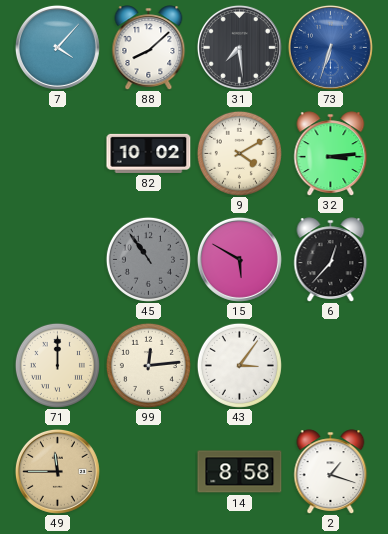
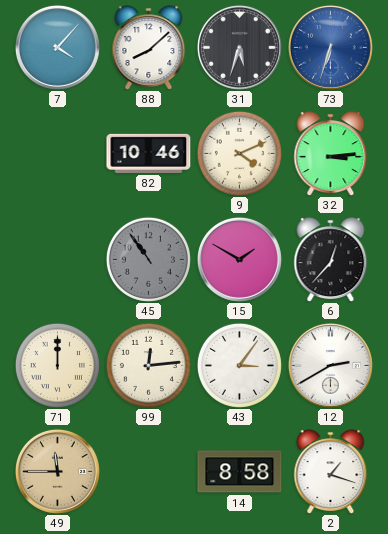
31: 7:29 -> 5:33 (239, 47)
82: 10:02 -> 10:46 (149, 153)
9: 4:10 -> 4:11 (239, 153)
15: 5:50 -> 1:50 (239, 259)
12: none -> 2:40 (330, 365)
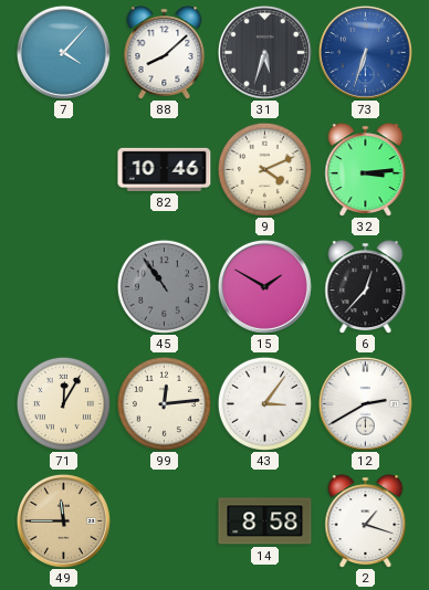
71: 12:00 -> 12:05 (63, 403)
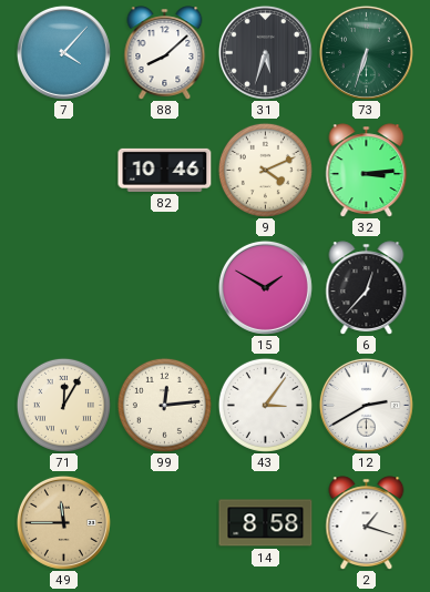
73 dial: blue -> green (366, 52)
45: 10:54 -> none (164, 286)
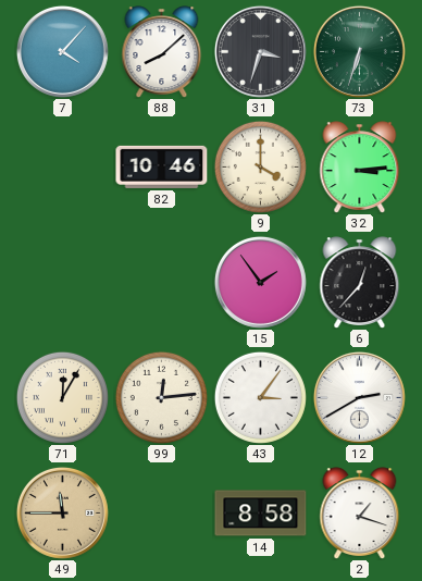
31: 5:33 -> 3:33 (260, 51)
9: 4:11 -> 4:00 (260, 166)
15: 1:50 -> 1:54 (260, 282)
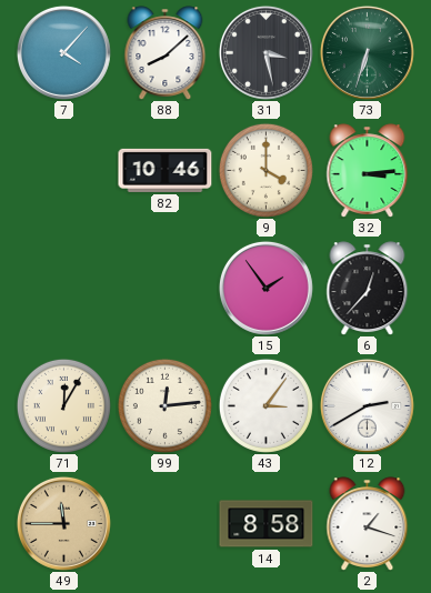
31: 3:33 -> 3:28 (265, 52)
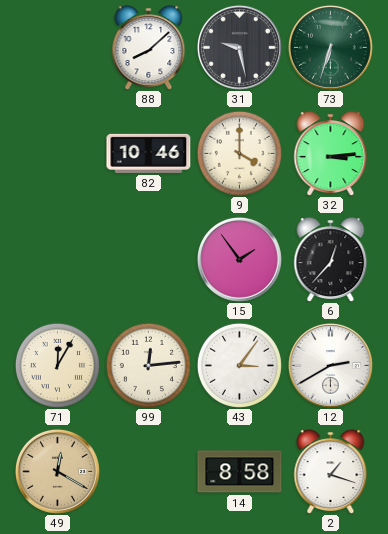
7: 4:07 -> none (63, 52)
31: 3:28 -> 9:28 (239, 47)
49: 11:45 -> 12:20 (57, 471)
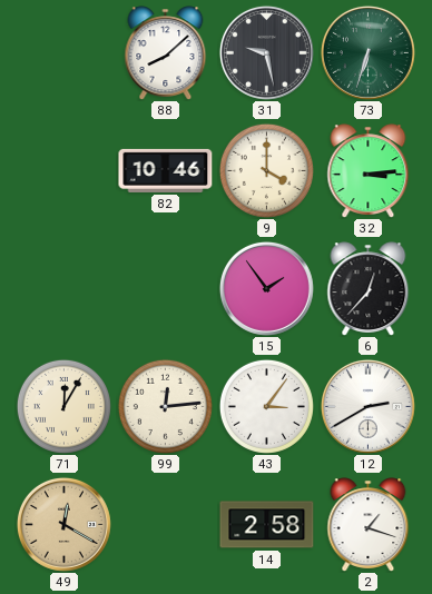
14: 8:58 -> 2:58 (267, 525)
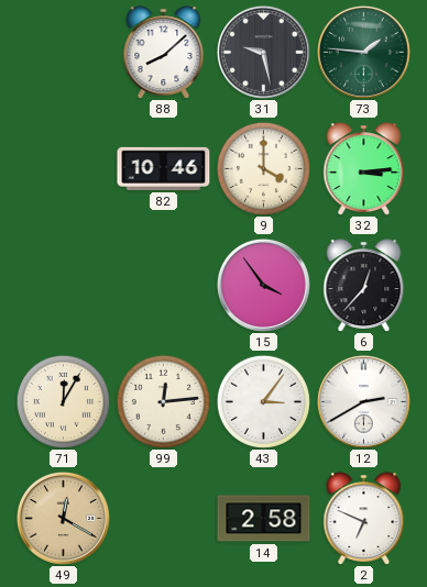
73: 6:33 -> 1:46 (363, 52)
15: 1:54 -> 3:54 (263, 285)
2: 1:18 -> 6:49 (364, 519)
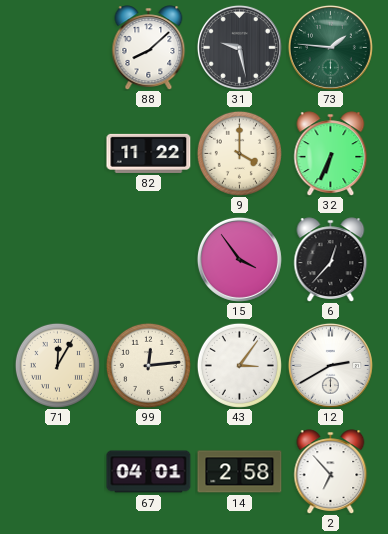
82: 10:46 -> 11:22 (149, 153)
32: 3:14 -> 6:34 (331, 154)
49: 12:20 -> none (63, 518)
67: none -> 04:01 (149, 472)
2: 6:49 -> 6:53 (331, 472)
